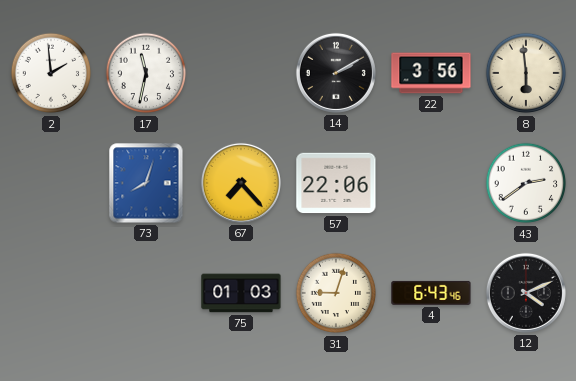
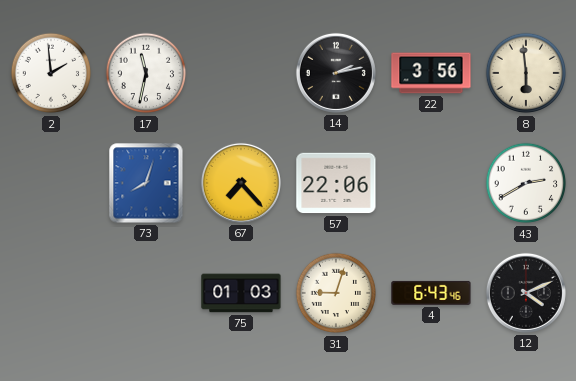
14: 2:10 -> 2:13 (336, 73)
43: 2:39 -> 2:40 (526, 183)
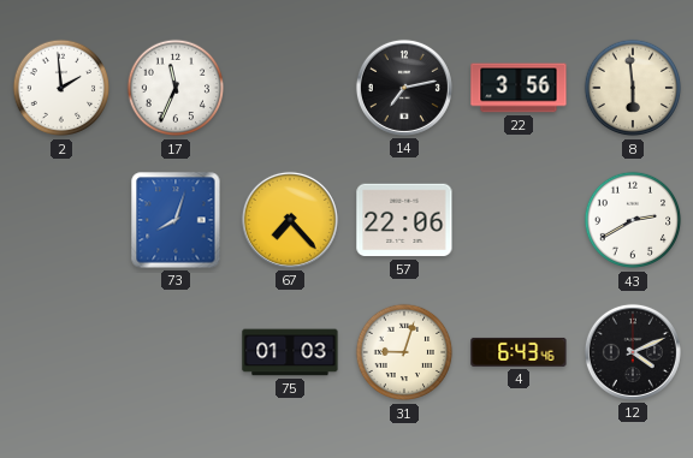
17: 11:32 -> 11:34 (176, 88)
14: 2:13 -> 7:13 (404, 88)
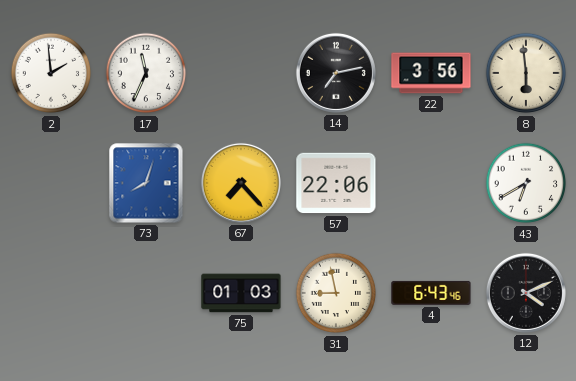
43: 2:40 -> 6:40 (526, 183)
31: 9:03 -> 8:58 (336, 293)
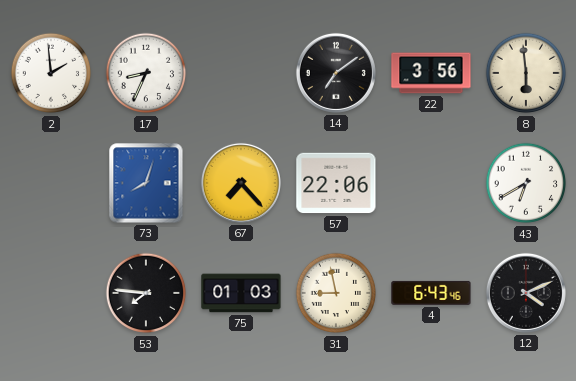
17: 11:34 -> 8:34 (146, 73)
14: 7:13 -> 7:09 (336, 73)
53: none -> 7:46 (146, 293)
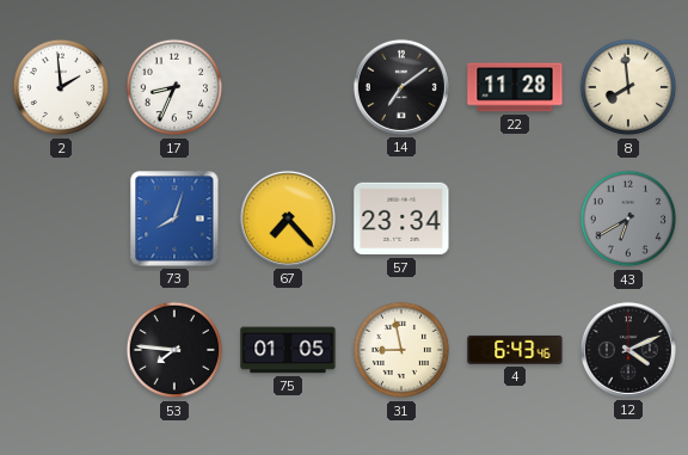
22: 3:56 -> 11:28 (515, 87)
8: 5:59 -> 7:59 (628, 87)
57: 22:06 -> 23:34 (401, 219)
43 dial: white -> grey (628, 219)
75: 01:03 -> 01:05 (288, 350)
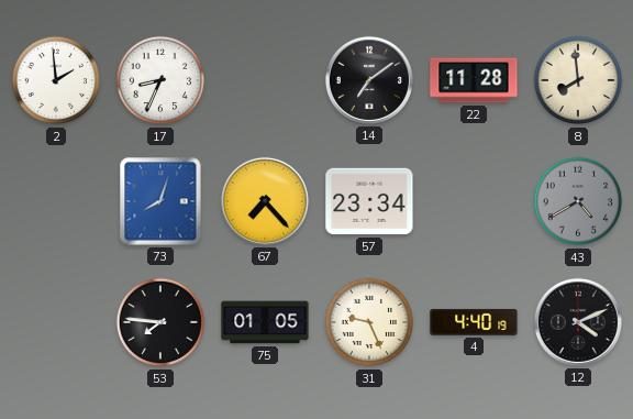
43: 6:40 -> 4:40 (578, 201)
31: 8:58 -> 9:26 (369, 322)
4: 6:43 -> 4:40 (474, 322)
